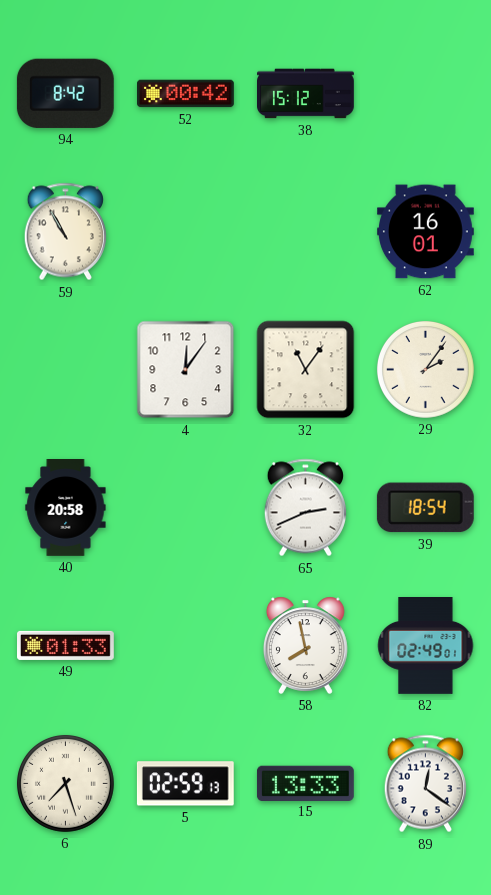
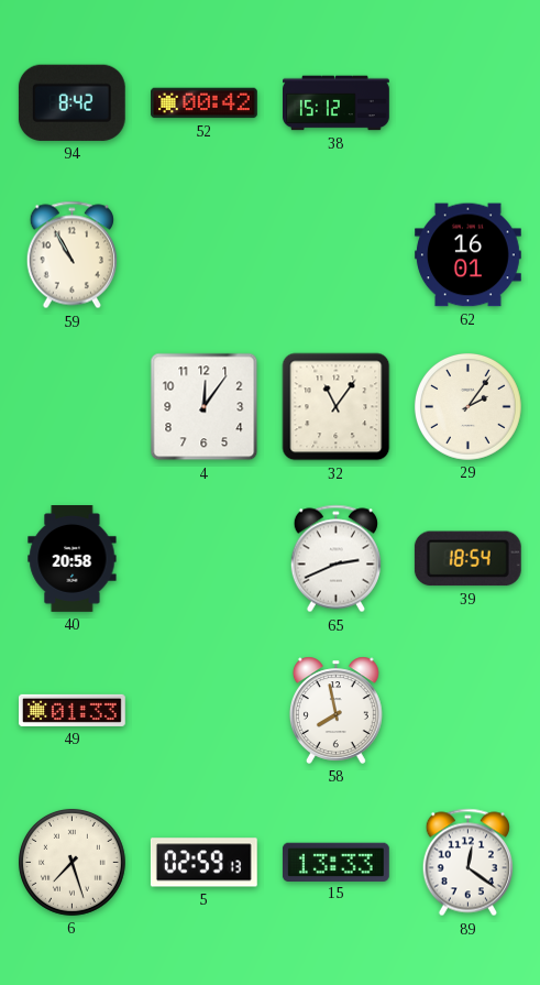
82: 02:49 -> none (426, 646)
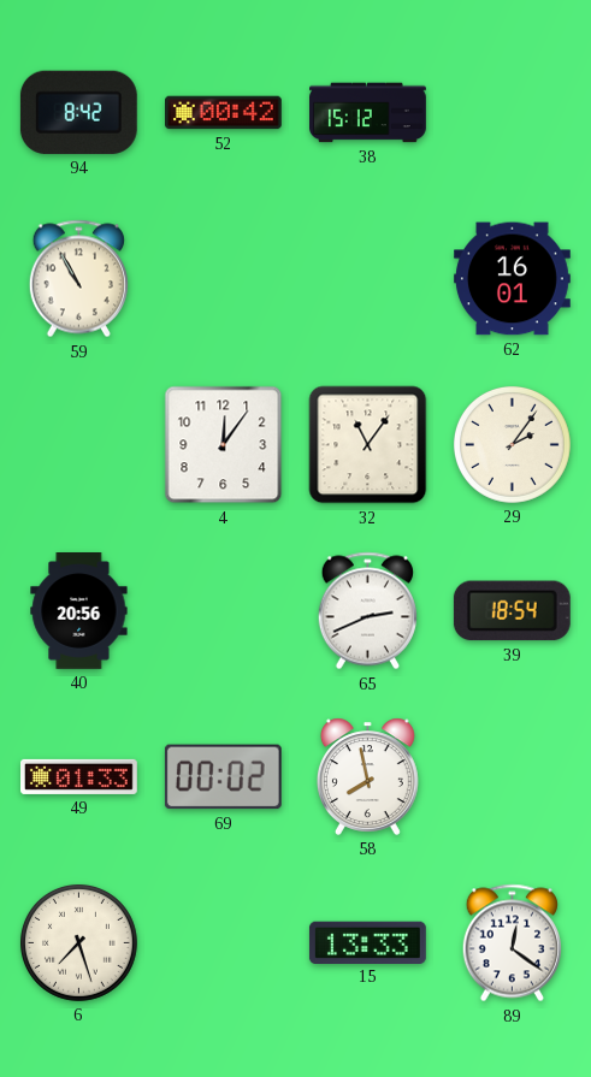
40: 20:58 -> 20:56 (79, 611)
69: none -> 00:02 (223, 777)
5: 02:59 -> none (203, 863)
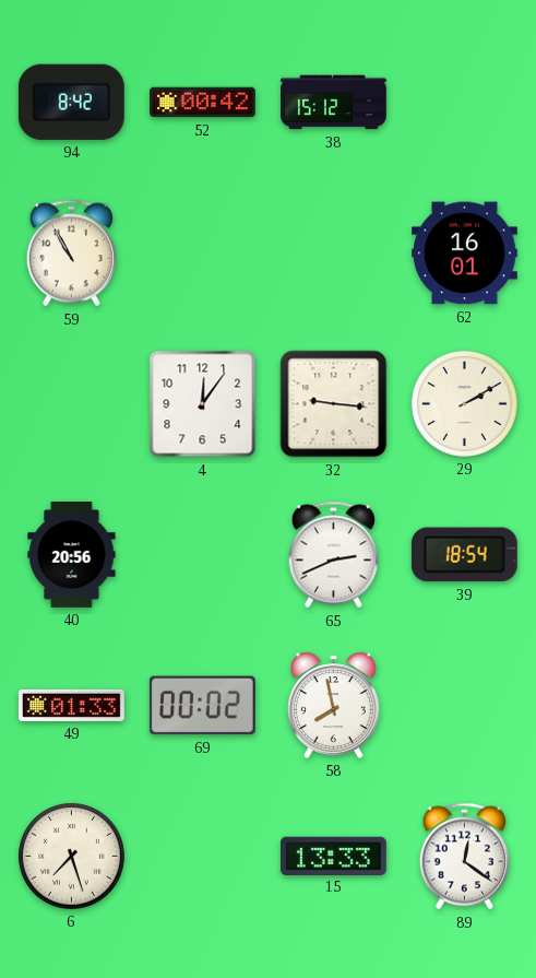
32: 11:06 -> 9:16 (334, 404)
29: 2:06 -> 2:10 (464, 403)
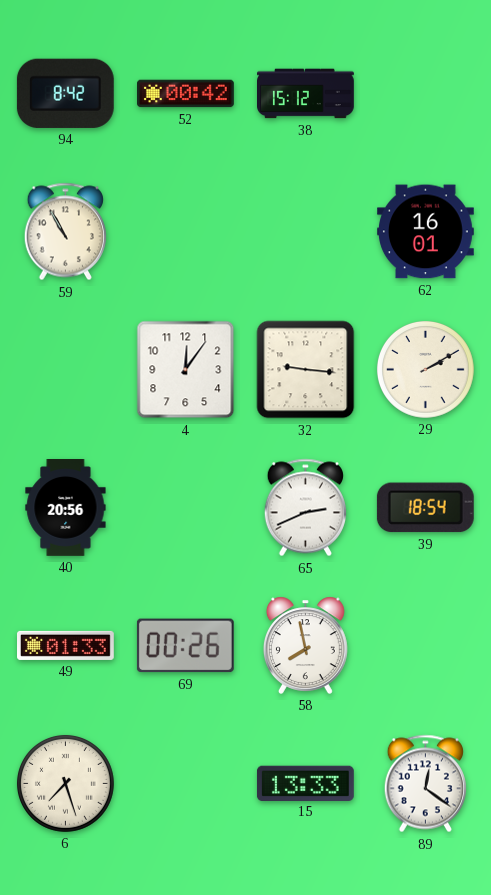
69: 00:02 -> 00:26 (185, 646)
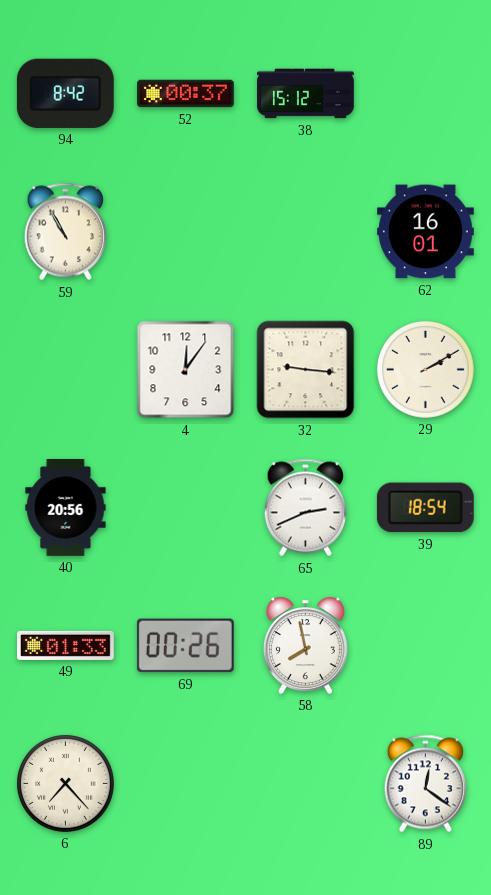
52: 00:42 -> 00:37 (186, 94)
6: 7:27 -> 7:23 (65, 783)
15: 13:33 -> none (305, 783)
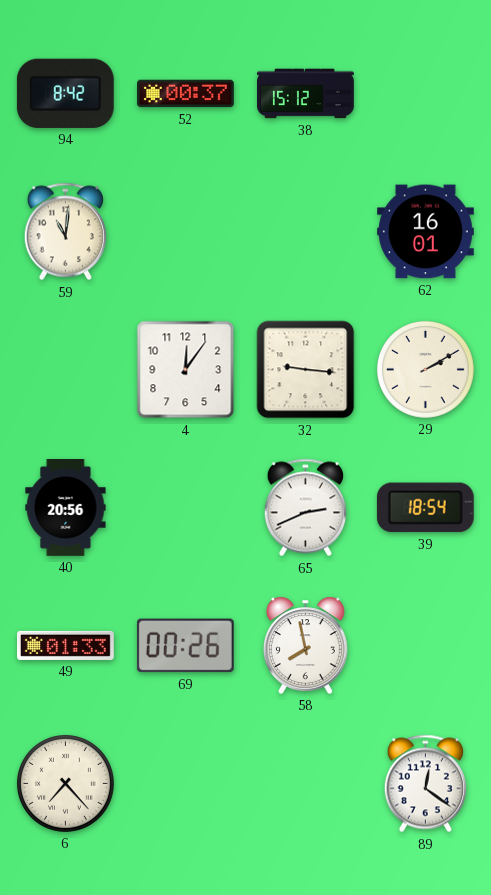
59: 10:55 -> 11:01 (65, 232)
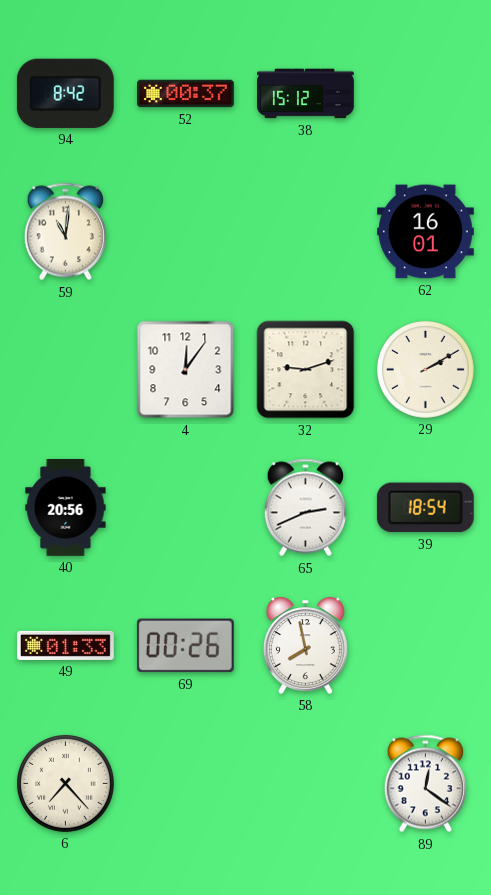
32: 9:16 -> 9:12 (306, 370)
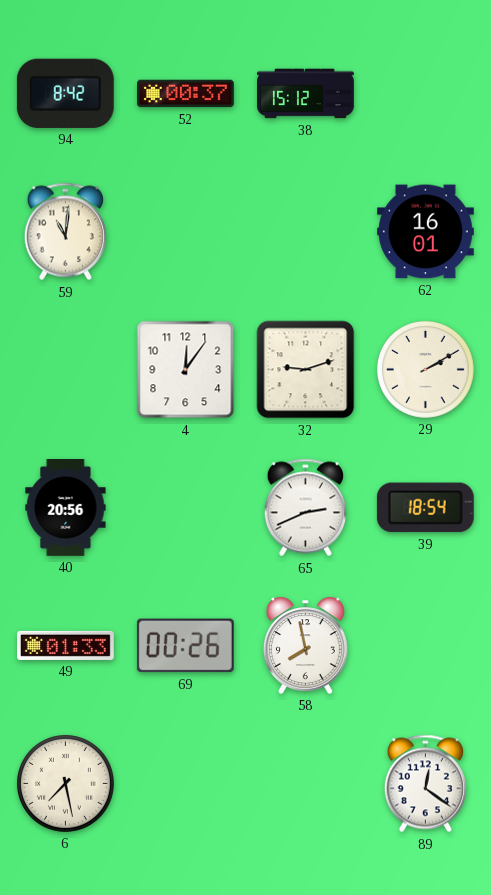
6: 7:23 -> 7:28 (65, 783)
